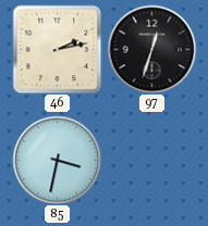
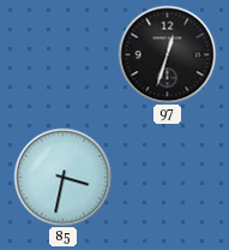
46: 2:13 -> none (57, 49)
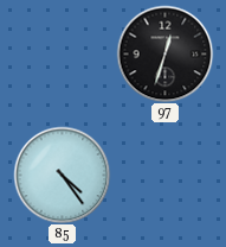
85: 3:32 -> 4:24 (62, 175)
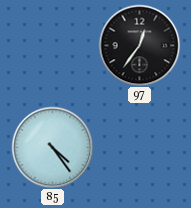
97: 12:33 -> 12:36 (139, 45)
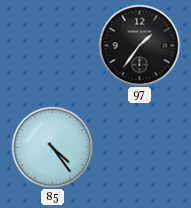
97: 12:36 -> 1:36 (139, 45)
